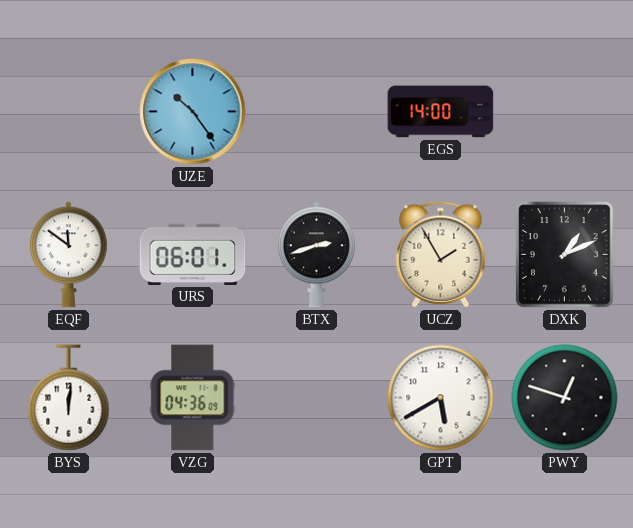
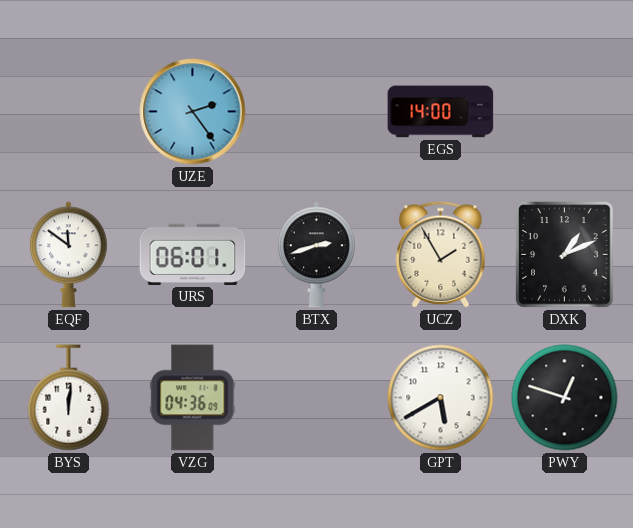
UZE: 10:24 -> 2:24 (193, 112)
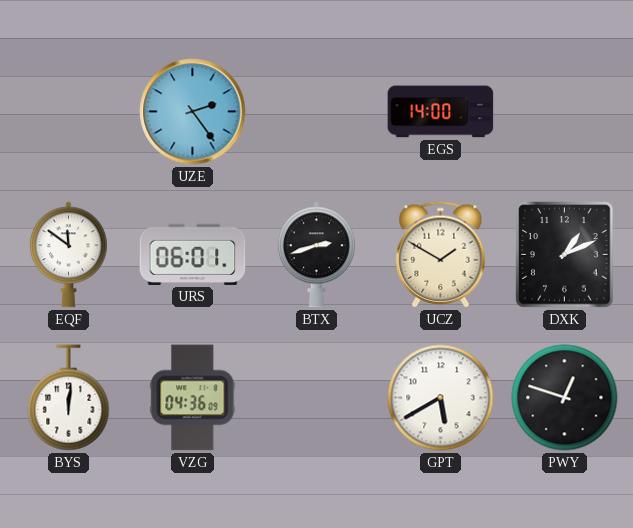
UCZ: 1:55 -> 1:50 (441, 255)
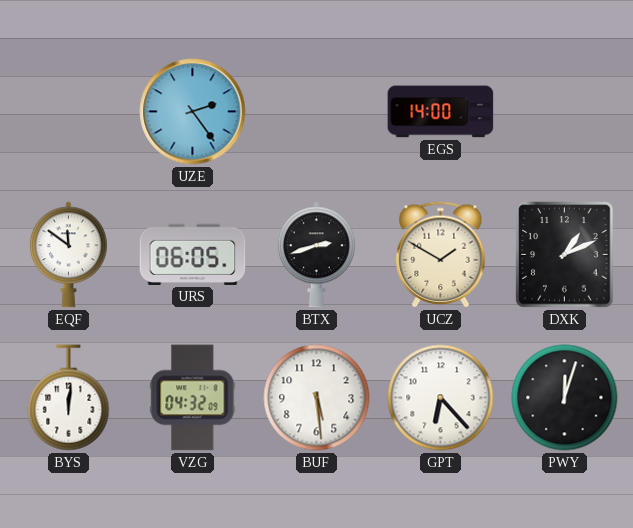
URS: 06:01 -> 06:05 (193, 254)
VZG: 04:36 -> 04:32 (193, 398)
BUF: none -> 5:29 (317, 398)
GPT: 5:40 -> 6:23 (441, 398)
PWY: 12:48 -> 12:03 (565, 398)
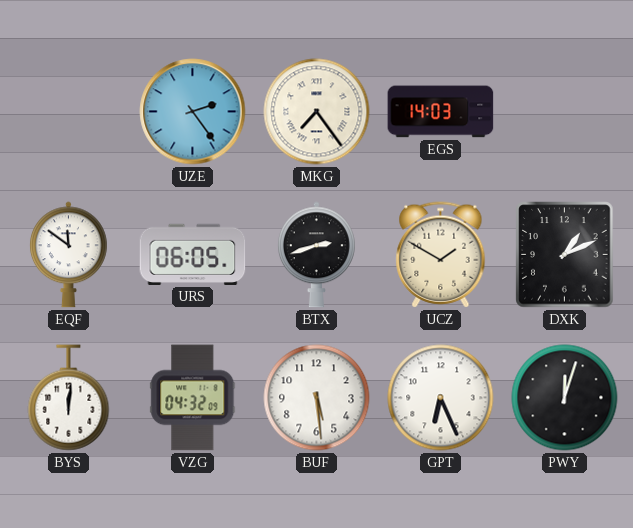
MKG: none -> 7:24 (317, 112)
EGS: 14:00 -> 14:03 (441, 112)
GPT: 6:23 -> 6:26 (441, 398)
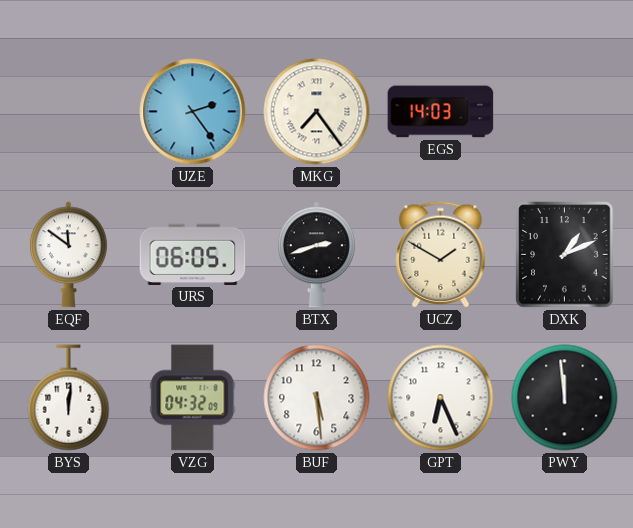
PWY: 12:03 -> 11:59 (565, 398)
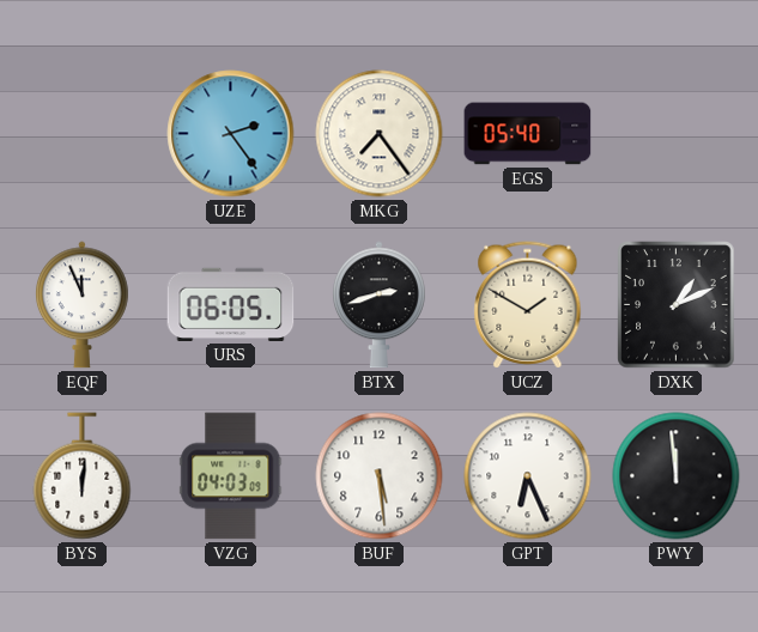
EGS: 14:03 -> 05:40 (528, 134)
EQF: 11:51 -> 11:56 (81, 305)
VZG: 04:32 -> 04:03 (231, 476)
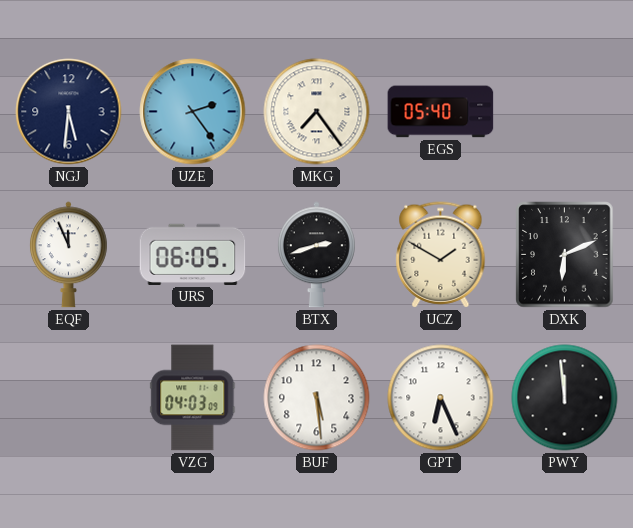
NGJ: none -> 5:31 (69, 112)
DXK: 1:11 -> 6:11 (565, 255)
BYS: 12:01 -> none (83, 476)
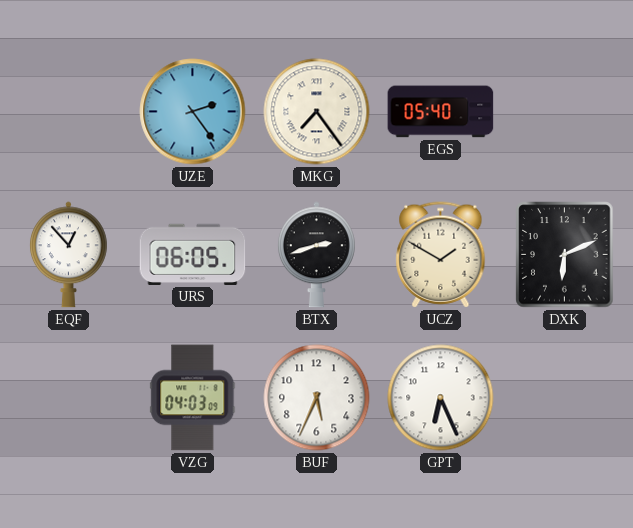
NGJ: 5:31 -> none (69, 112)
EQF: 11:56 -> 12:53 (68, 255)
BUF: 5:29 -> 5:34 (317, 398)
PWY: 11:59 -> none (565, 398)
